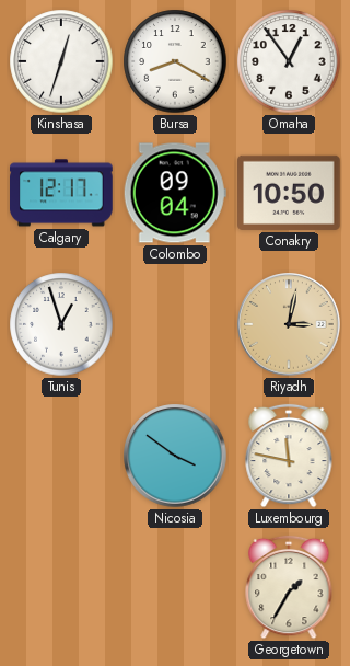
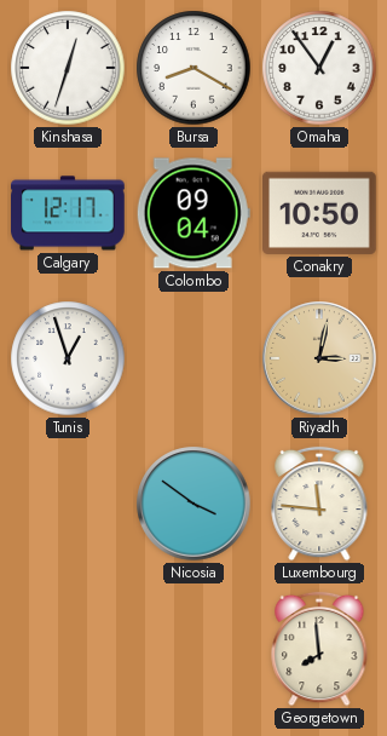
Luxembourg: 11:47 -> 11:46 (319, 504)
Georgetown: 1:35 -> 7:59 (319, 649)
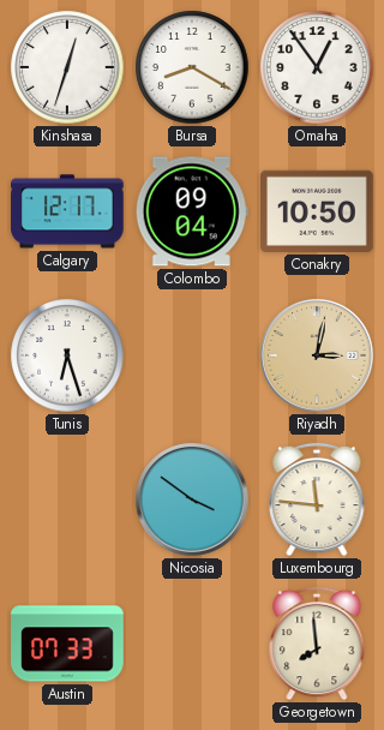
Tunis: 12:57 -> 6:27 (67, 355)
Austin: none -> 07:33 (68, 644)
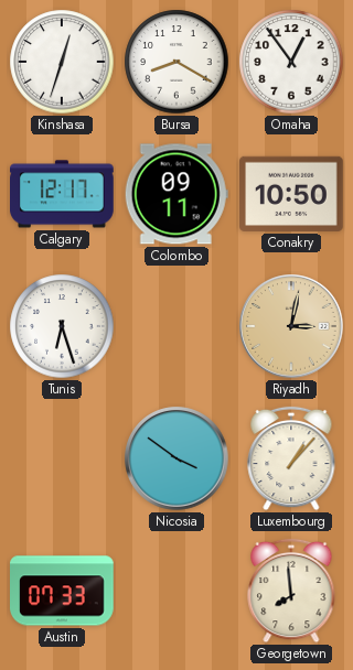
Colombo: 09:04 -> 09:11 (176, 194)
Luxembourg: 11:46 -> 1:07 (291, 458)
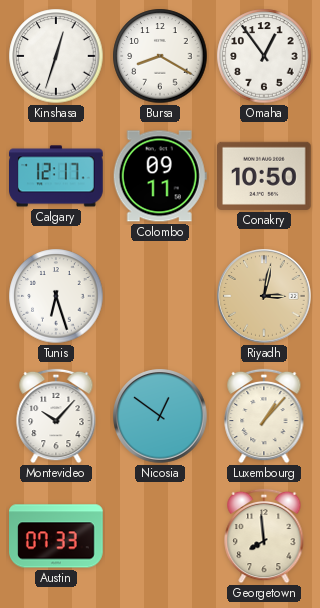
Montevideo: none -> 10:07 (56, 416)
Nicosia: 3:51 -> 12:51 (160, 416)
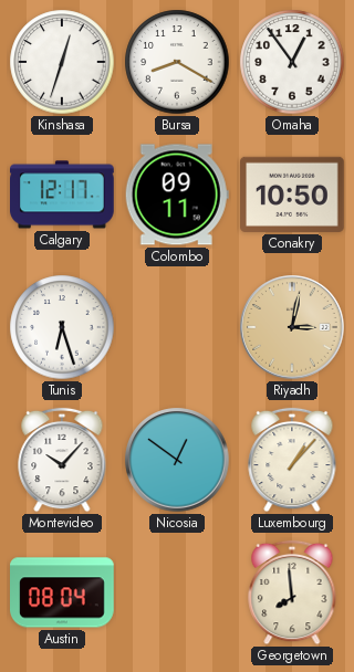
Austin: 07:33 -> 08:04 (63, 592)
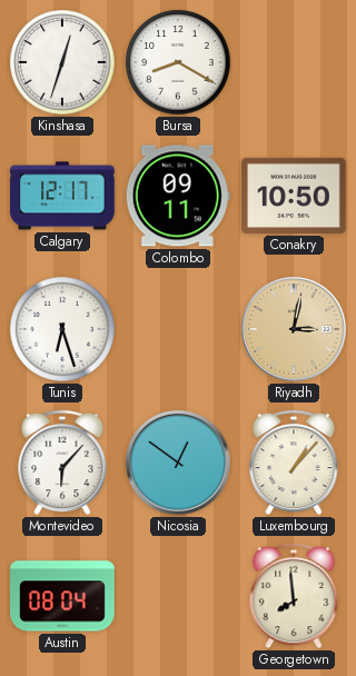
Omaha: 12:54 -> none (292, 62)
Montevideo: 10:07 -> 6:07 (62, 463)
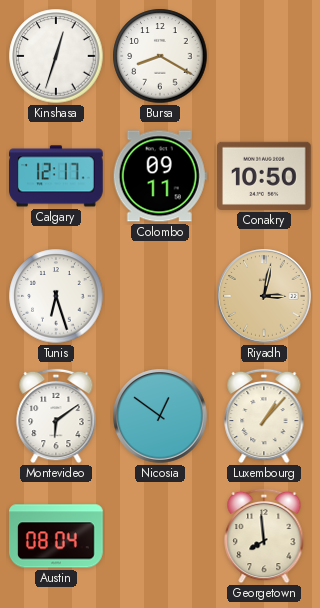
Montevideo: 6:07 -> 6:09 (56, 416)
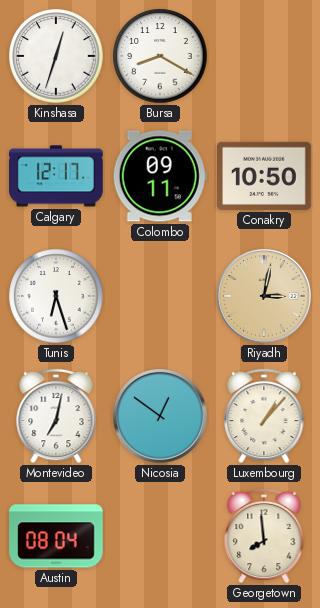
Montevideo: 6:09 -> 7:02 (56, 416)
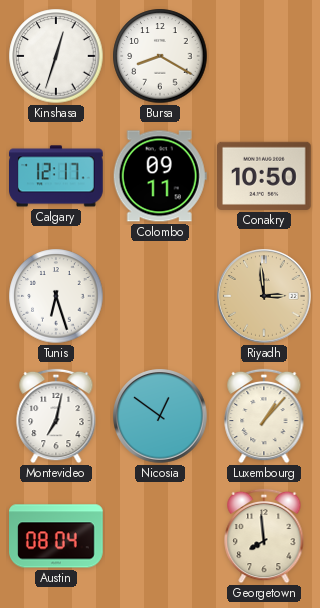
Riyadh: 3:02 -> 2:59 (264, 296)
